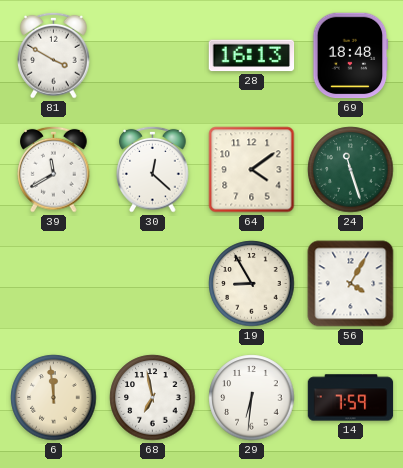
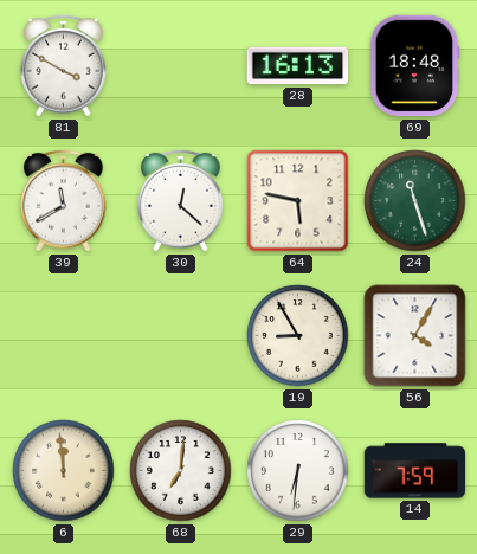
64: 4:09 -> 5:47 (298, 201)
68: 6:58 -> 7:01 (181, 471)
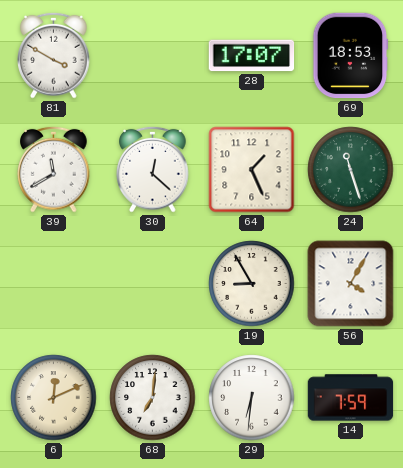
28: 16:13 -> 17:07 (252, 56)
69: 18:48 -> 18:53 (351, 56)
64: 5:47 -> 1:26 (252, 170)
6: 11:59 -> 12:11 (54, 398)
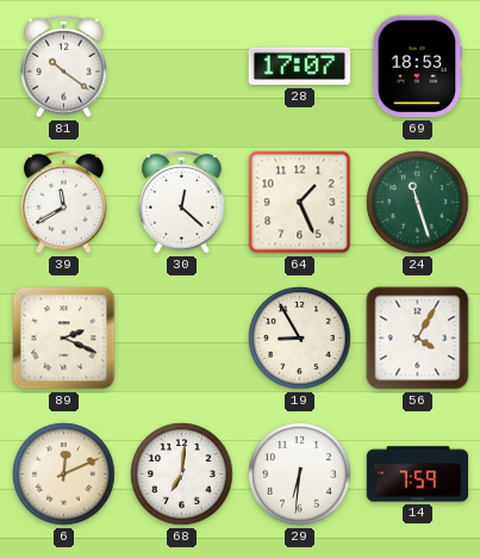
81: 3:50 -> 10:21 (64, 66)
89: none -> 2:19 (64, 339)
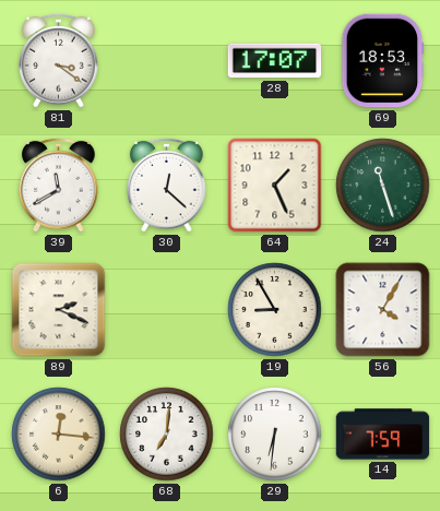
81: 10:21 -> 3:21 (59, 60)
6: 12:11 -> 12:16 (59, 435)
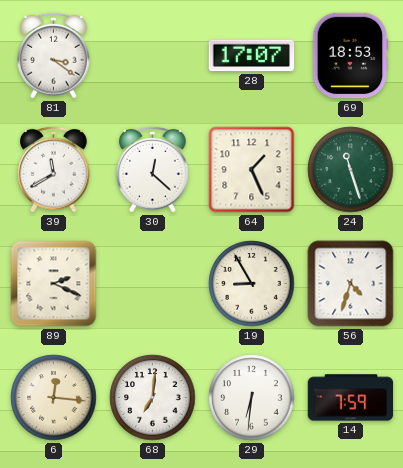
56: 4:05 -> 4:33 (351, 284)
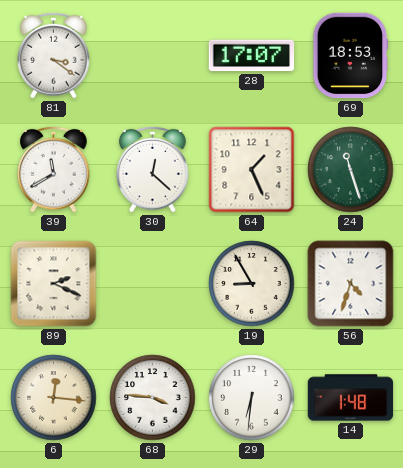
68: 7:01 -> 3:46 (153, 398)
14: 7:59 -> 1:48 (351, 398)
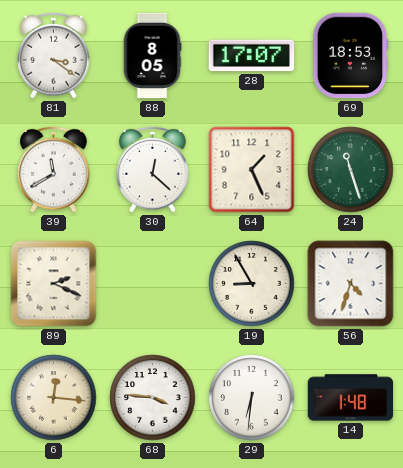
88: none -> 8:05 (152, 56)
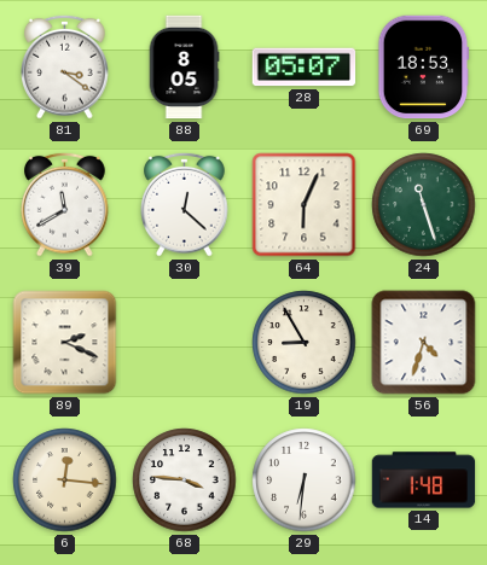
28: 17:07 -> 05:07 (305, 68)
64: 1:26 -> 6:04 (305, 205)
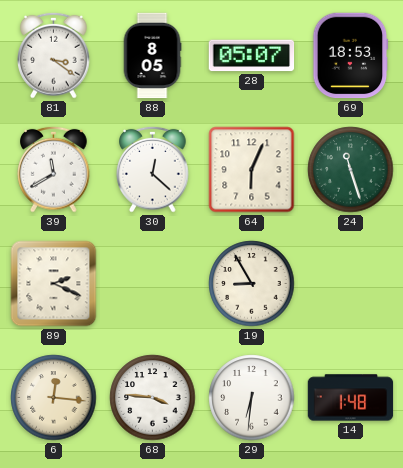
56: 4:33 -> none (424, 343)
